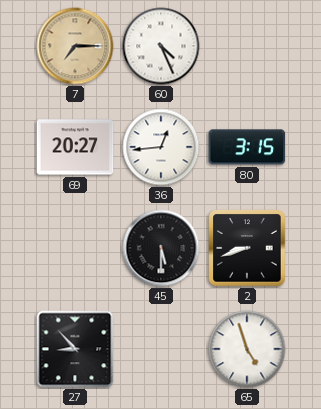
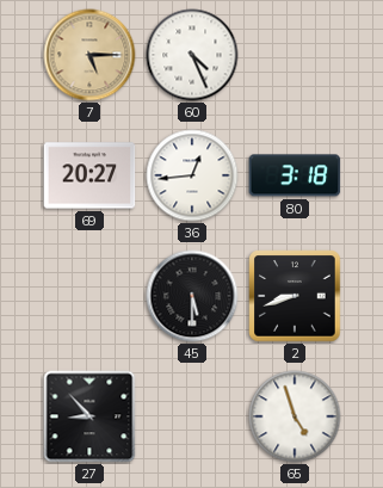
7: 7:15 -> 5:15 (89, 55)
80: 3:15 -> 3:18 (295, 175)
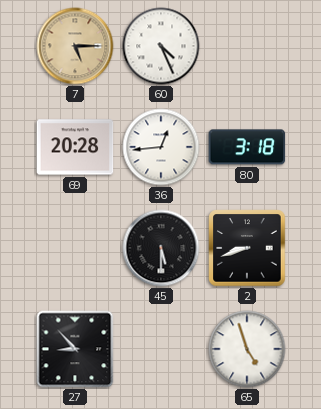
69: 20:27 -> 20:28 (75, 147)
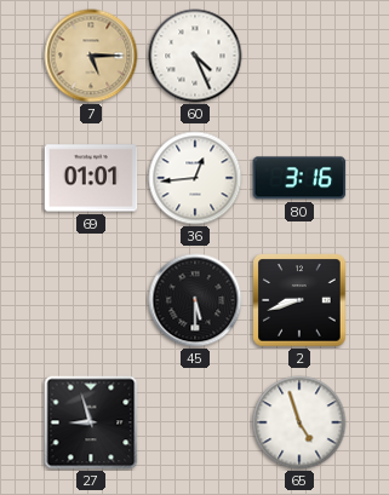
69: 20:28 -> 01:01 (91, 178)
80: 3:18 -> 3:16 (299, 178)
27: 8:53 -> 8:57 (91, 422)
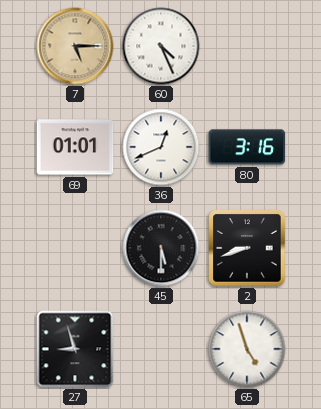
36: 12:44 -> 12:41 (161, 147)
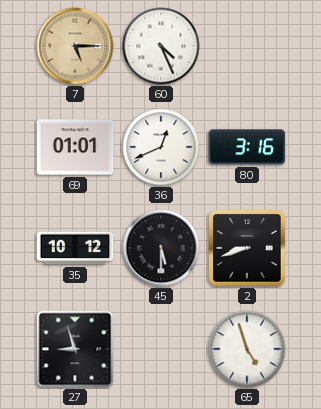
35: none -> 10:12 (75, 248)
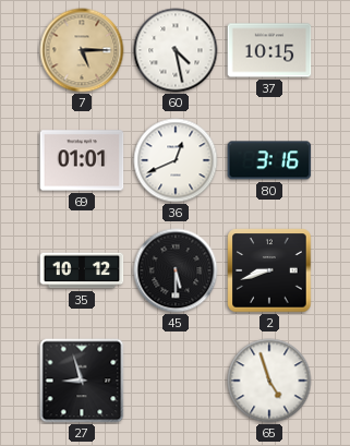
60: 4:26 -> 4:28 (176, 50)
37: none -> 10:15 (269, 50)
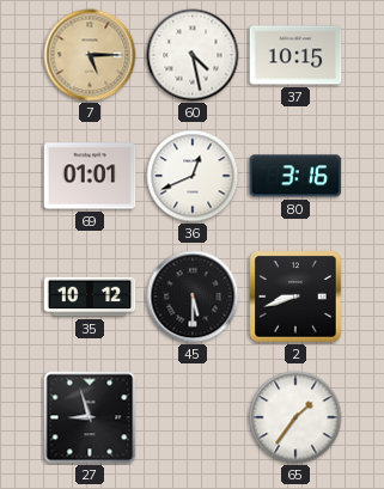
65: 4:57 -> 1:36 (295, 417)
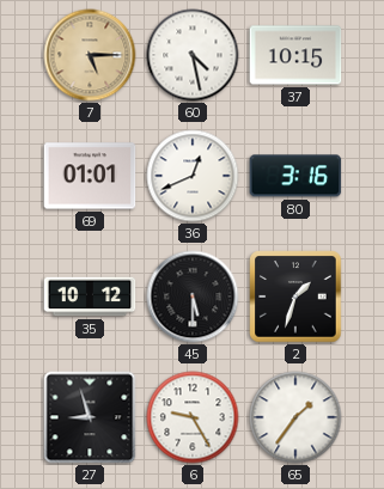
2: 8:42 -> 1:33 (295, 297)
6: none -> 9:25 (193, 417)
